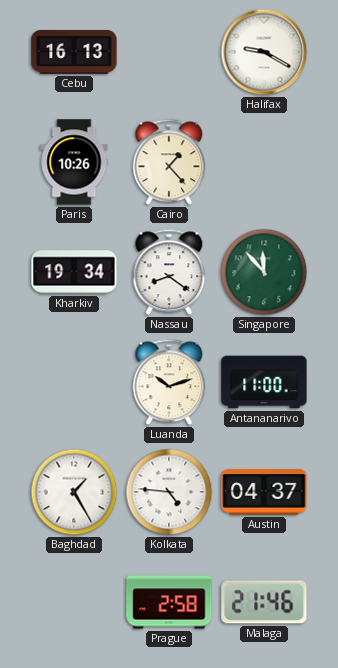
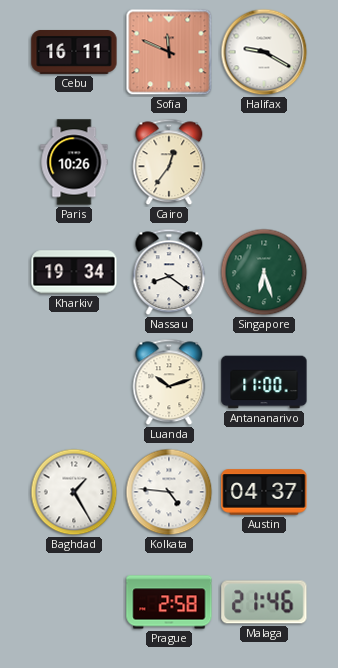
Cebu: 16:13 -> 16:11 (74, 52)
Sofia: none -> 11:49 (169, 52)
Cairo: 1:23 -> 12:36 (169, 162)
Singapore: 11:53 -> 6:27 (264, 272)
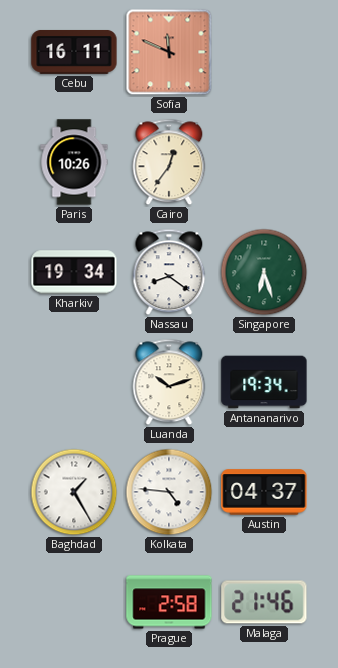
Halifax: 9:20 -> none (264, 52)
Antananarivo: 11:00 -> 19:34 (264, 382)
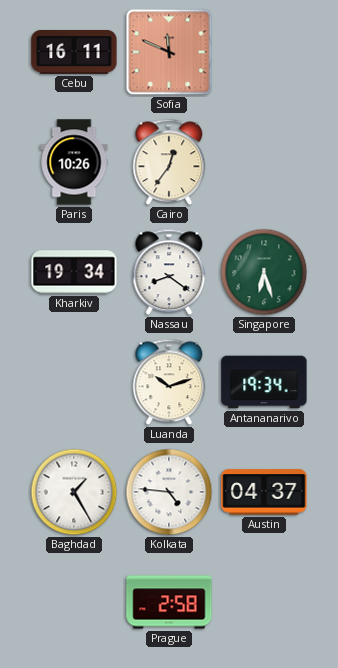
Malaga: 21:46 -> none (264, 602)
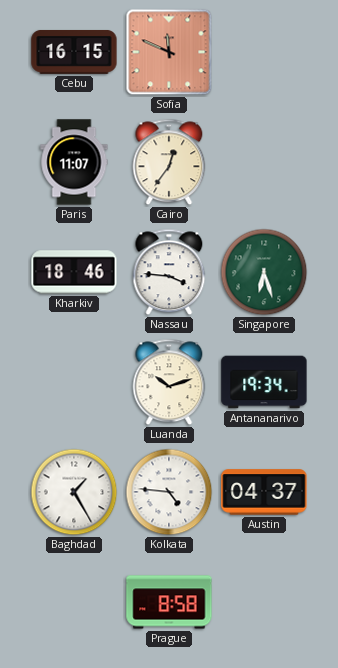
Cebu: 16:11 -> 16:15 (74, 52)
Paris: 10:26 -> 11:07 (74, 162)
Kharkiv: 19:34 -> 18:46 (74, 272)
Nassau: 8:21 -> 3:46 (169, 272)
Prague: 2:58 -> 8:58 (169, 602)
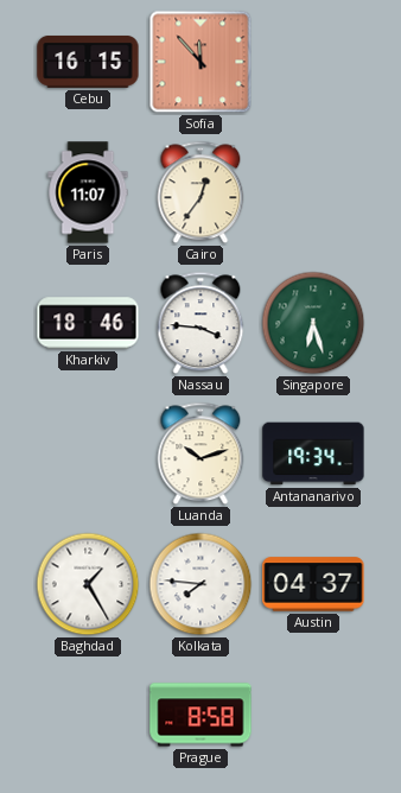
Sofia: 11:49 -> 11:53 (200, 62)
Kolkata: 4:46 -> 7:46 (200, 584)
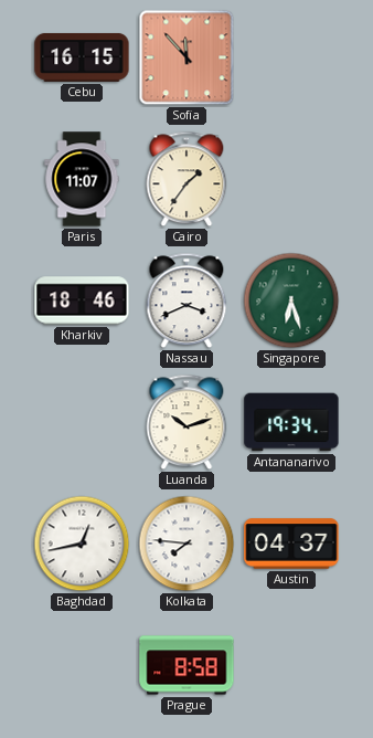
Cairo: 12:36 -> 1:36 (186, 179)
Nassau: 3:46 -> 3:41 (186, 301)
Baghdad: 1:25 -> 12:43 (82, 544)
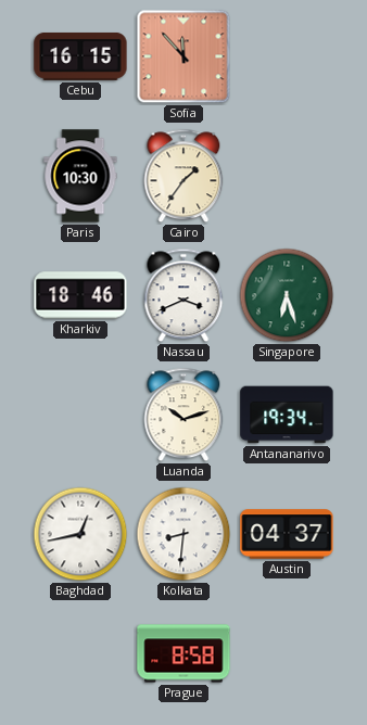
Paris: 11:07 -> 10:30 (80, 176)
Kolkata: 7:46 -> 8:31 (184, 534)
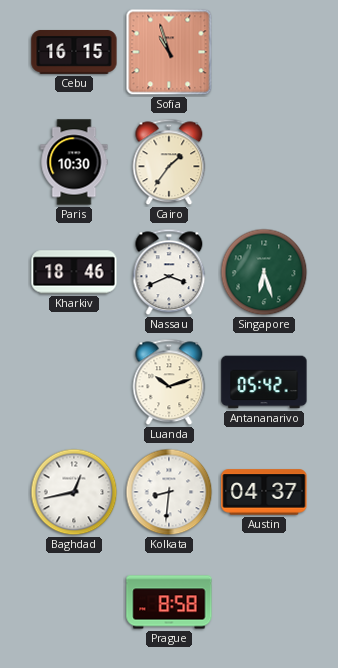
Sofia: 11:53 -> 10:57 (169, 52)
Antananarivo: 19:34 -> 05:42 (264, 382)
